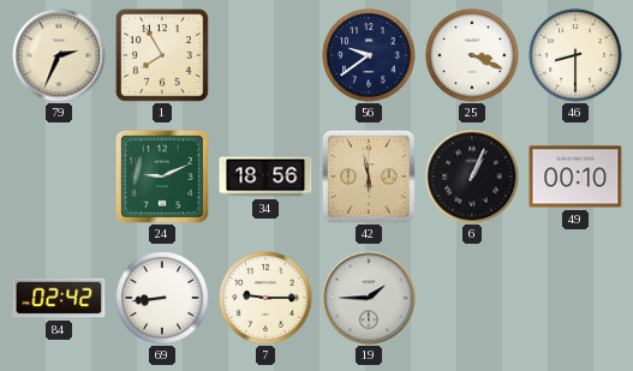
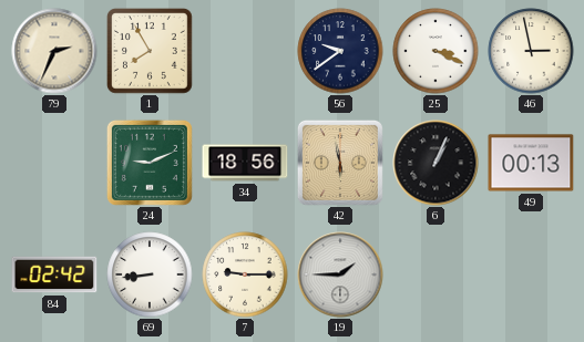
46: 8:30 -> 2:58 (531, 51)
49: 00:10 -> 00:13 (531, 163)
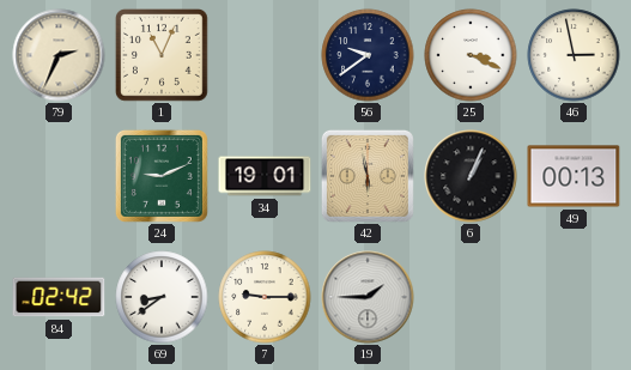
1: 7:55 -> 11:04 (163, 56)
34: 18:56 -> 19:01 (265, 176)
69: 8:44 -> 8:39 (162, 297)
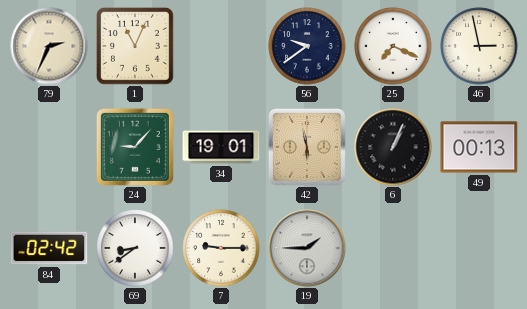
25: 3:19 -> 7:19 (393, 46)
24: 9:11 -> 9:07 (135, 147)
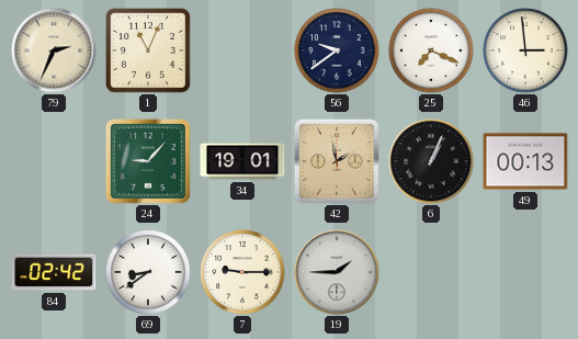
46: 2:58 -> 2:59 (525, 50)
42: 5:58 -> 1:58 (337, 161)
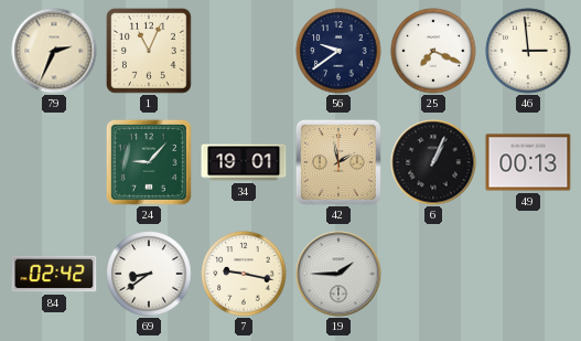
7: 9:15 -> 9:17 (244, 274)
